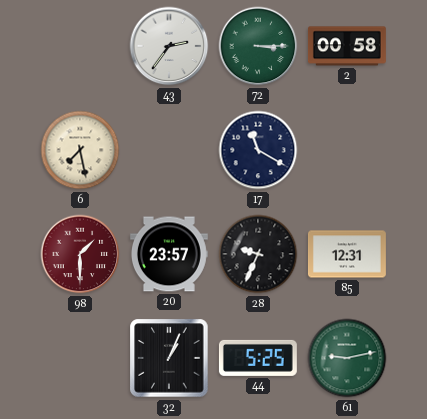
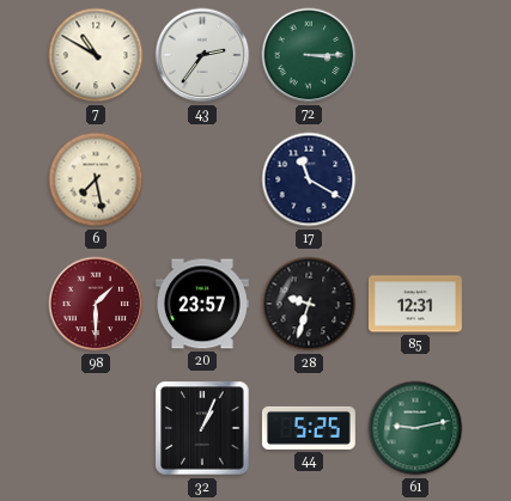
7: none -> 10:50 (96, 55)
2: 00:58 -> none (347, 46)
28: 9:34 -> 9:33 (309, 304)
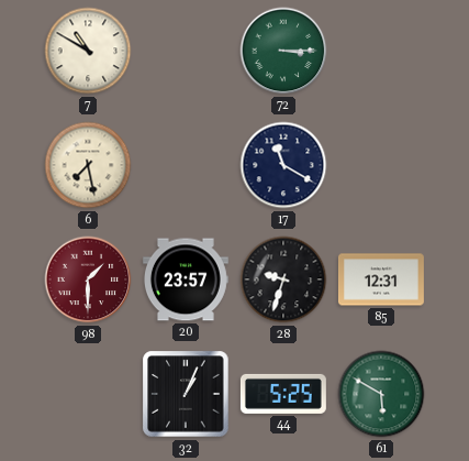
43: 2:36 -> none (202, 55)
61: 9:13 -> 5:50 (381, 394)
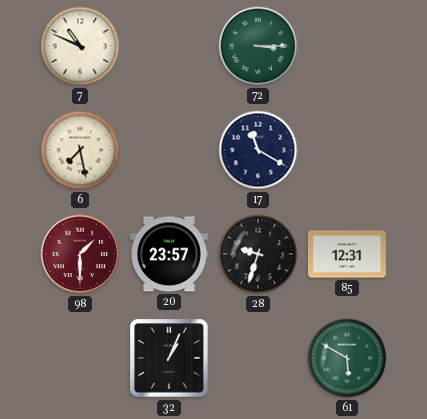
7: 10:50 -> 10:49 (80, 46)
44: 5:25 -> none (283, 394)
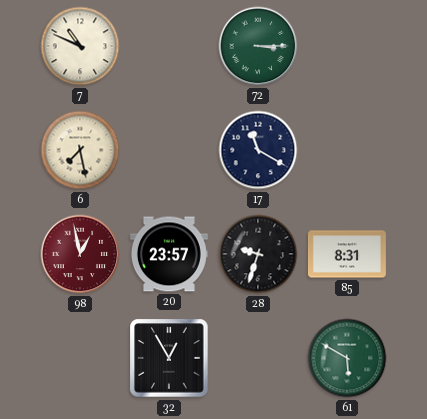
98: 1:30 -> 12:58 (80, 254)
85: 12:31 -> 8:31 (347, 254)
32: 1:04 -> 12:55 (169, 358)
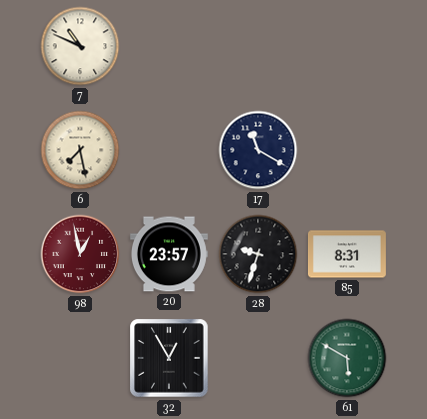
72: 3:15 -> none (258, 46)
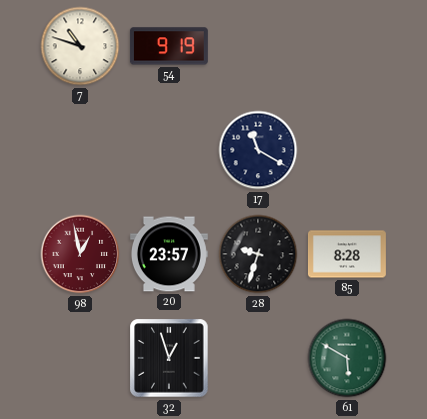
7: 10:49 -> 10:48 (80, 46)
54: none -> 9:19 (169, 46)
6: 7:28 -> none (80, 150)
85: 8:31 -> 8:28 (347, 254)
32: 12:55 -> 12:57 (169, 358)
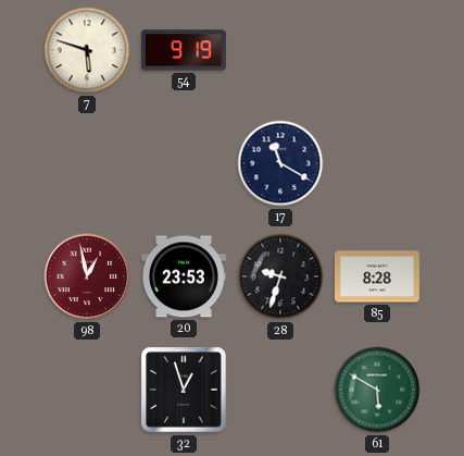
7: 10:48 -> 5:48 (87, 50)
20: 23:57 -> 23:53 (184, 276)
